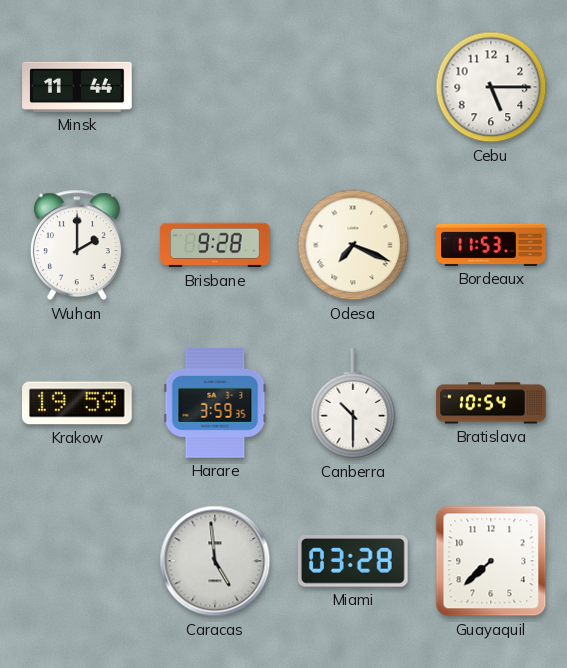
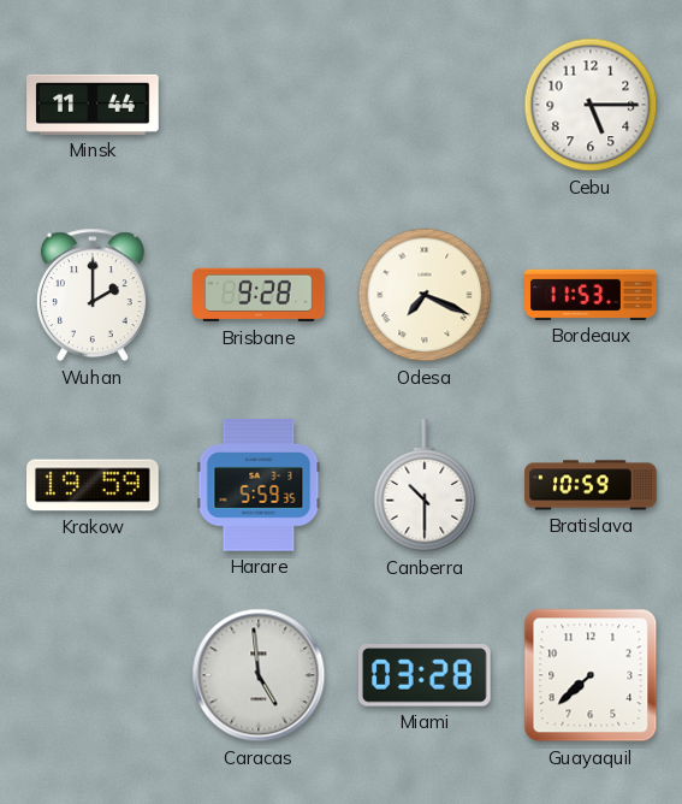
Harare: 3:59 -> 5:59 (259, 485)
Bratislava: 10:54 -> 10:59 (591, 485)
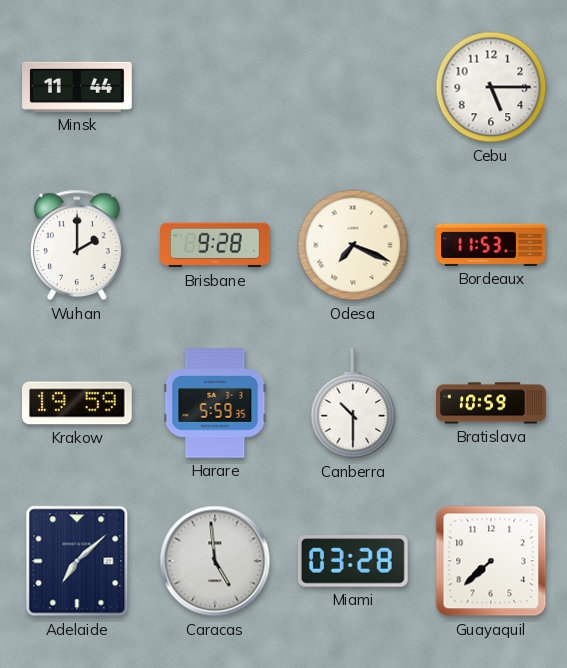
Adelaide: none -> 7:08 (77, 561)
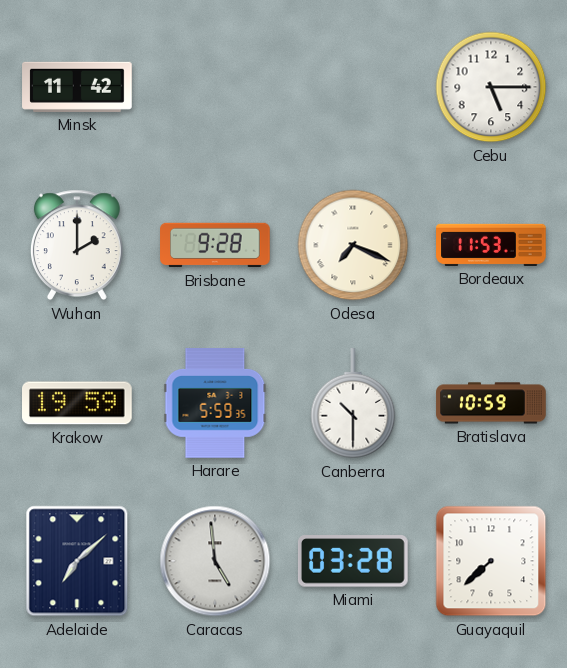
Minsk: 11:44 -> 11:42 (77, 87)
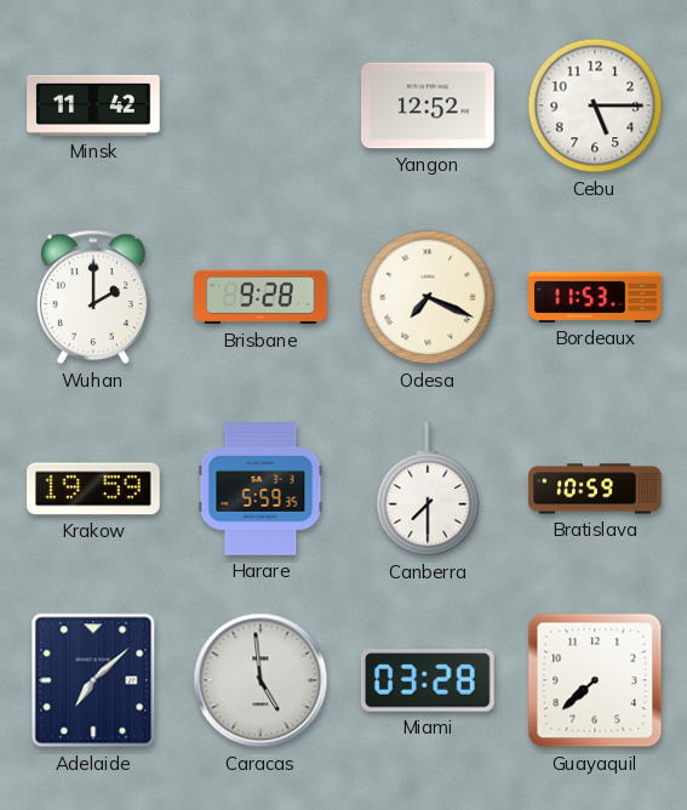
Yangon: none -> 12:52 (429, 105)
Canberra: 10:30 -> 7:30 (428, 490)
